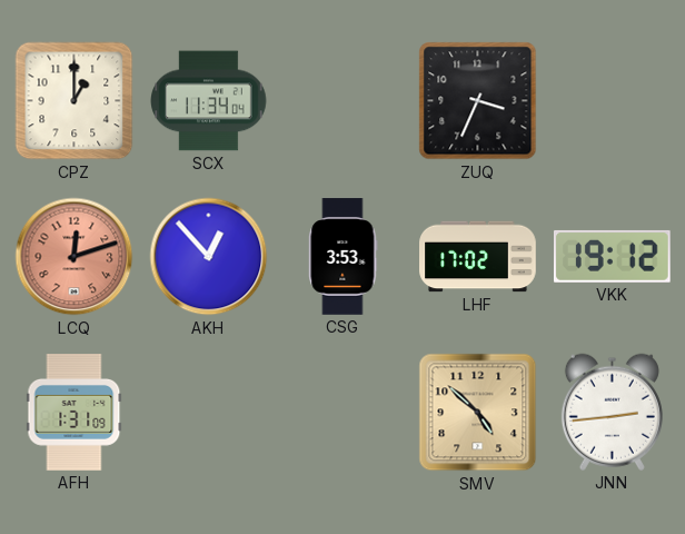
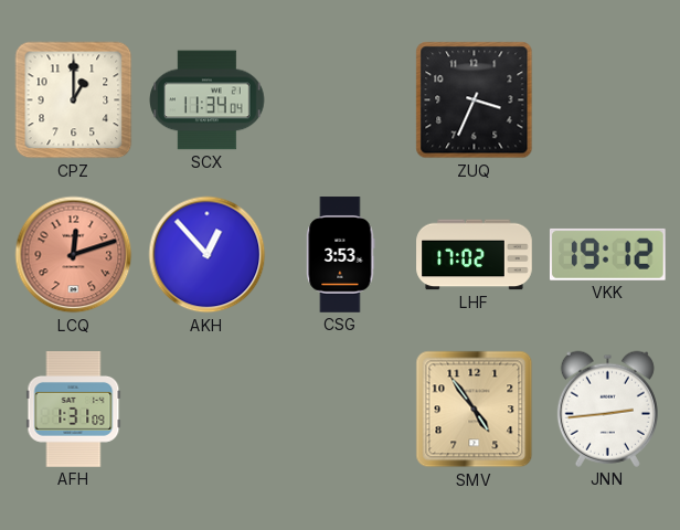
SMV: 4:52 -> 4:54 (475, 410)
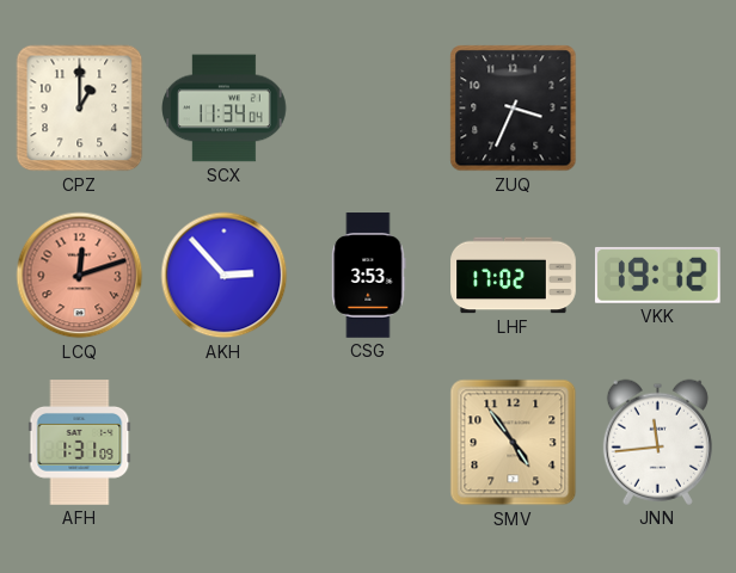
AKH: 12:53 -> 2:53 (225, 276)
JNN: 2:44 -> 11:44 (657, 442)
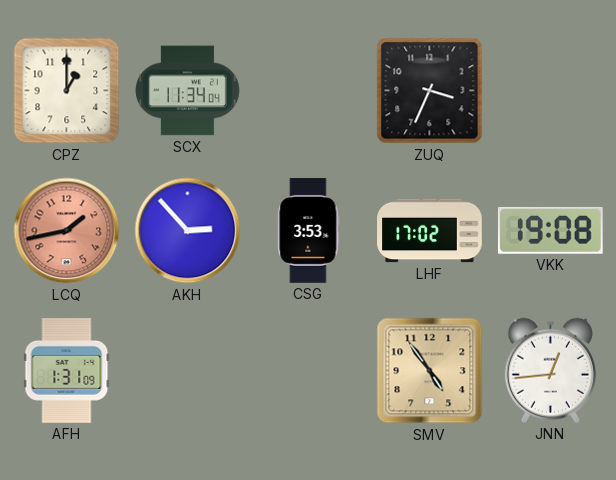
LCQ: 12:12 -> 1:43 (67, 231)
VKK: 19:12 -> 19:08 (550, 230)
JNN: 11:44 -> 12:44 (550, 370)
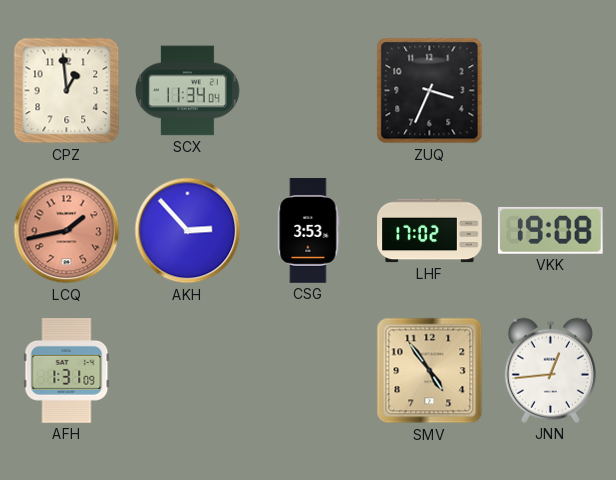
CPZ: 1:00 -> 12:59 (67, 91)
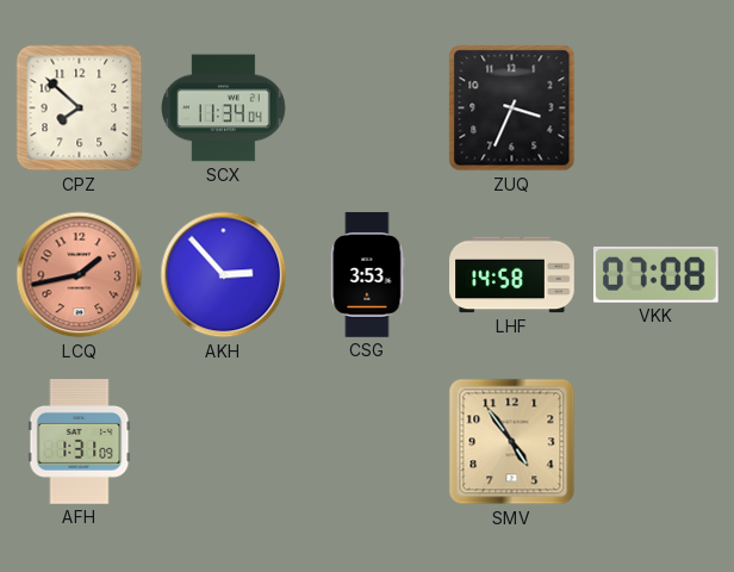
CPZ: 12:59 -> 7:52 (80, 108)
LHF: 17:02 -> 14:58 (512, 275)
VKK: 19:08 -> 07:08 (655, 274)
JNN: 12:44 -> none (550, 370)
